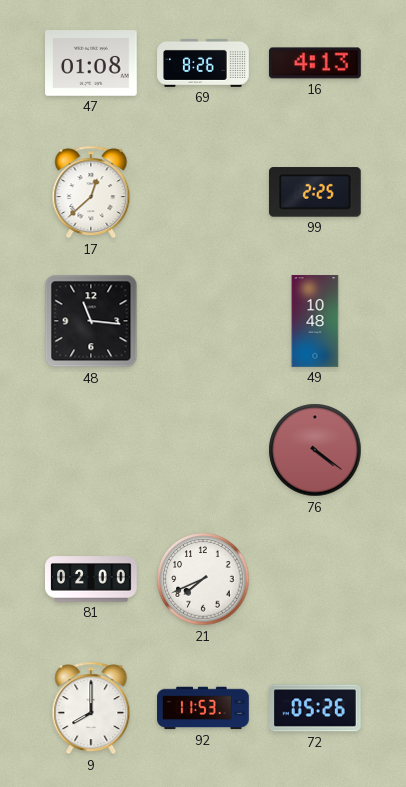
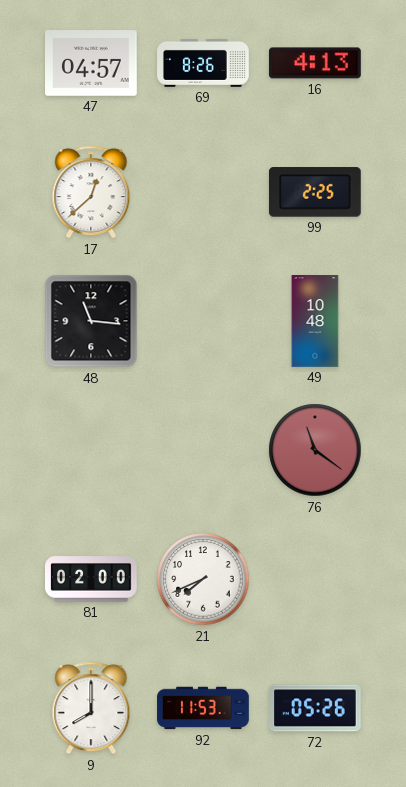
47: 01:08 -> 04:57 (92, 63)
76: 4:21 -> 11:21 (315, 450)
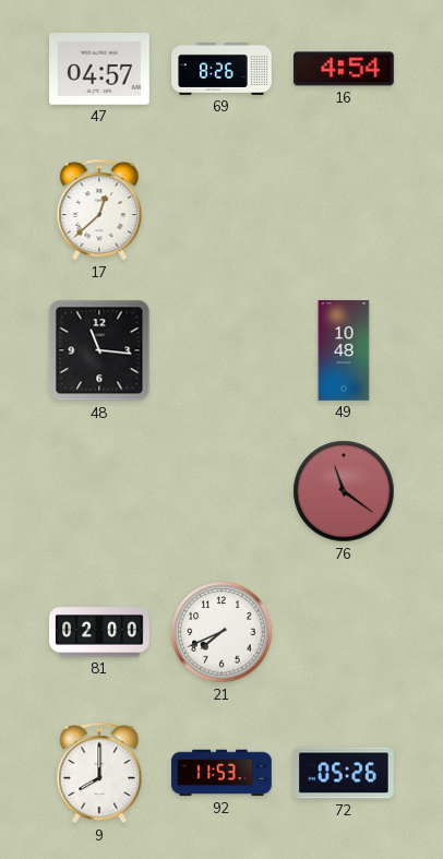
16: 4:13 -> 4:54 (344, 69)
99: 2:25 -> none (315, 192)
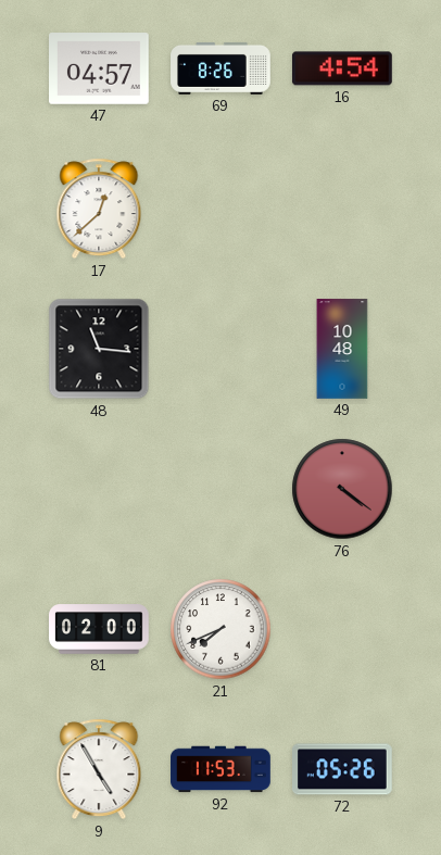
76: 11:21 -> 4:21 (342, 489)
9: 8:00 -> 4:55 (99, 769)
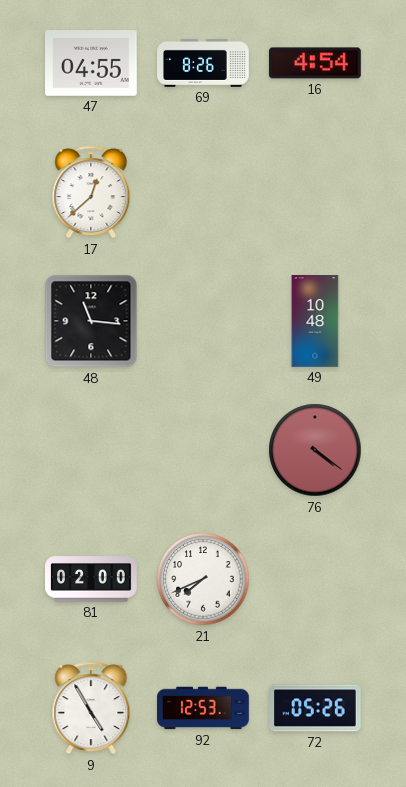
47: 04:57 -> 04:55 (92, 63)
92: 11:53 -> 12:53 (203, 708)
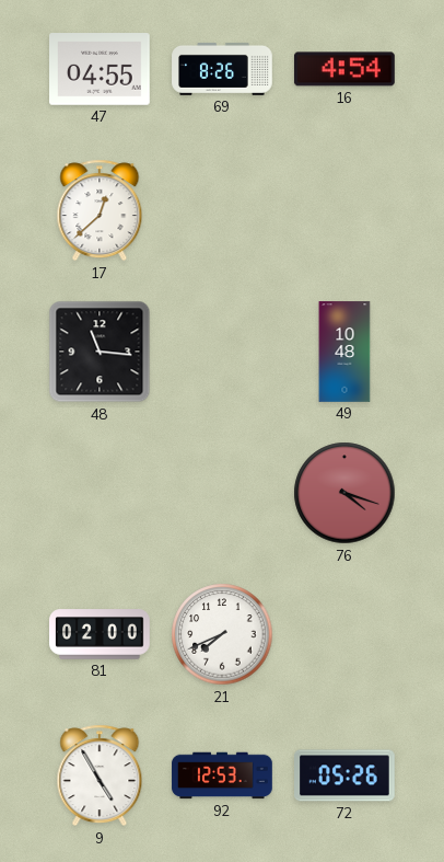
76: 4:21 -> 4:18 (344, 493)
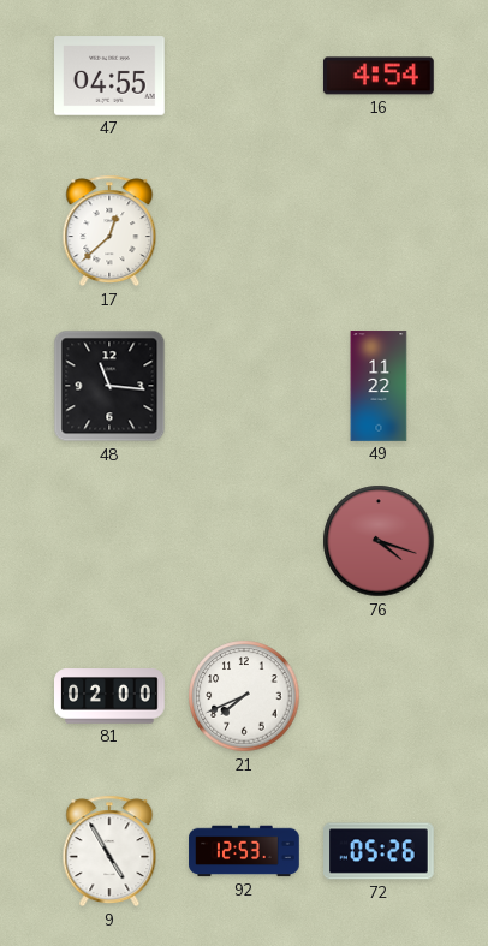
69: 8:26 -> none (222, 69)
49: 10:48 -> 11:22 (379, 386)
